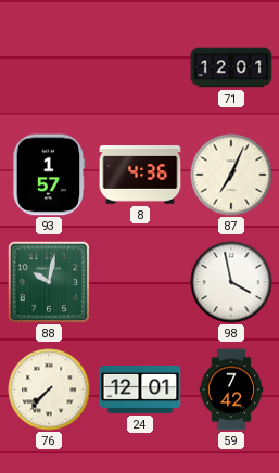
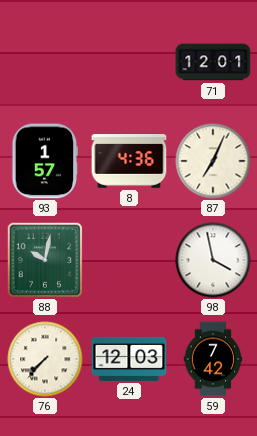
24: 12:01 -> 12:03 (129, 359)
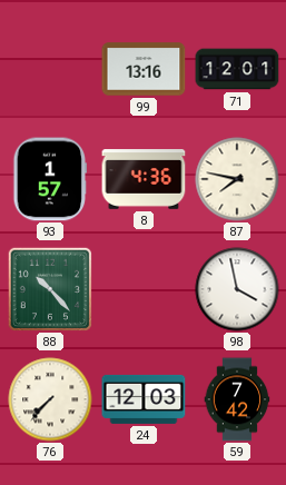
99: none -> 13:16 (144, 69)
87: 7:04 -> 7:47 (237, 179)
88: 10:02 -> 10:23 (49, 288)
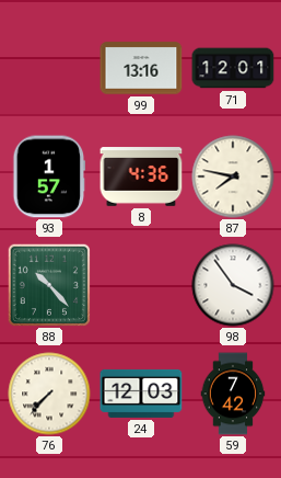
98: 3:58 -> 3:54 (233, 285)
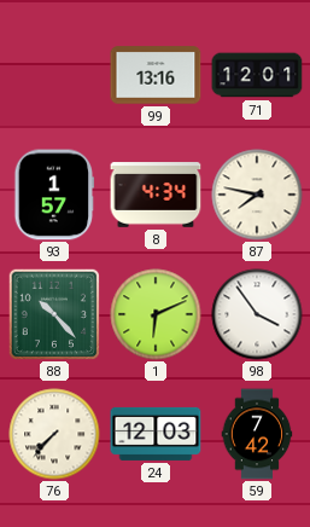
8: 4:36 -> 4:34 (156, 195)
1: none -> 6:11 (156, 314)
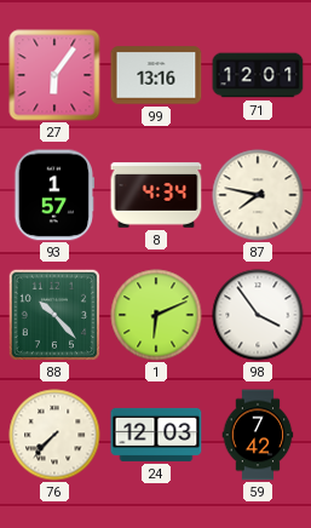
27: none -> 6:06 (54, 75)
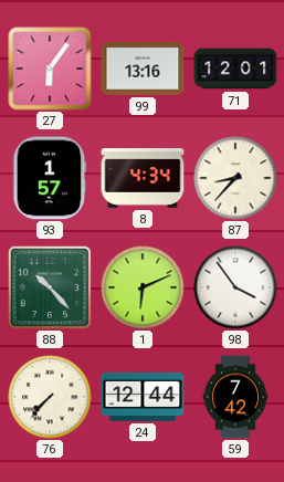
87: 7:47 -> 8:37 (235, 178)
24: 12:03 -> 12:44 (143, 397)
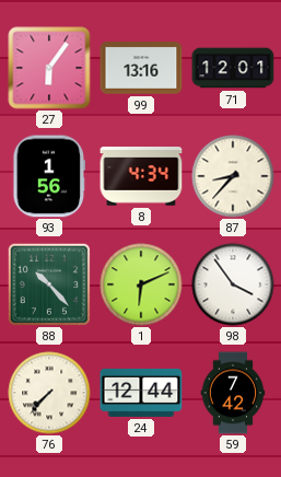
93: 1:57 -> 1:56 (49, 176)
